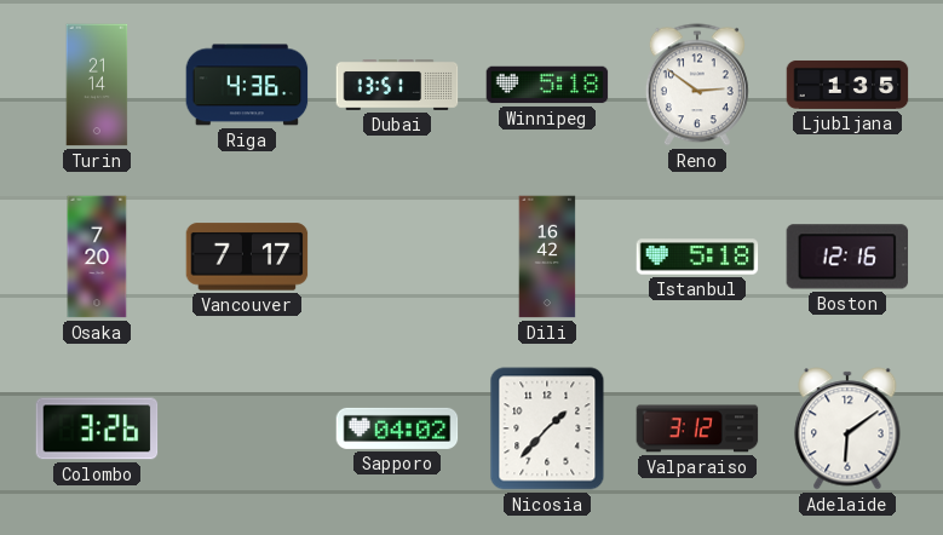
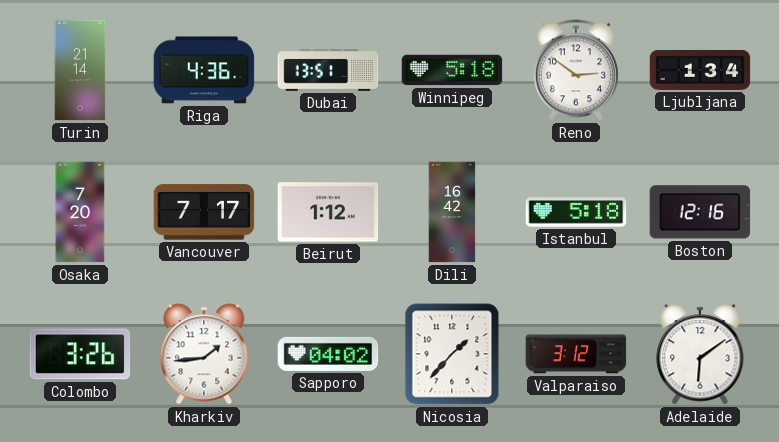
Ljubljana: 1:35 -> 1:34 (700, 70)
Beirut: none -> 1:12 (328, 212)
Kharkiv: none -> 1:44 (204, 354)
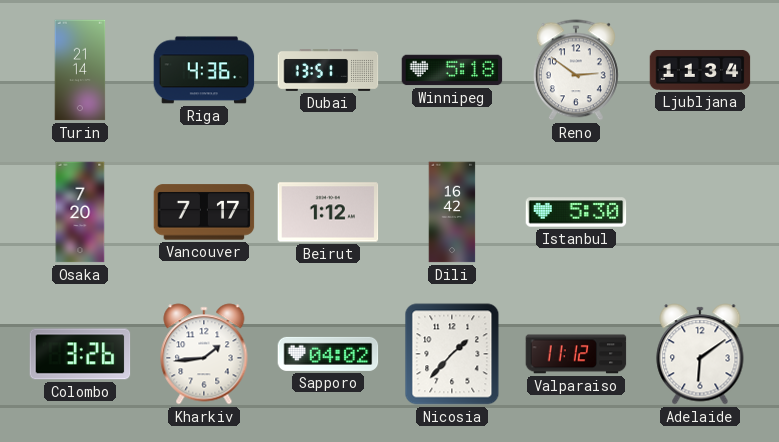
Ljubljana: 1:34 -> 11:34 (700, 70)
Istanbul: 5:18 -> 5:30 (576, 212)
Boston: 12:16 -> none (700, 212)
Valparaiso: 3:12 -> 11:12 (576, 354)
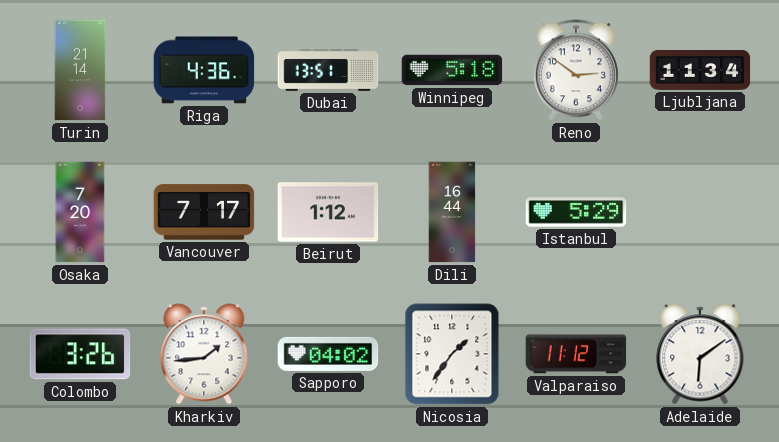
Dili: 16:42 -> 16:44 (452, 212)
Istanbul: 5:30 -> 5:29 (576, 212)
Nicosia: 1:37 -> 1:36 (452, 354)
